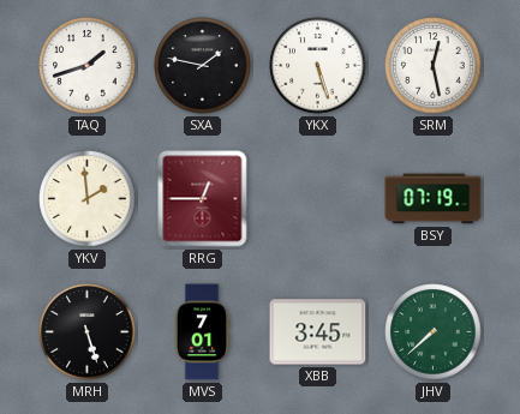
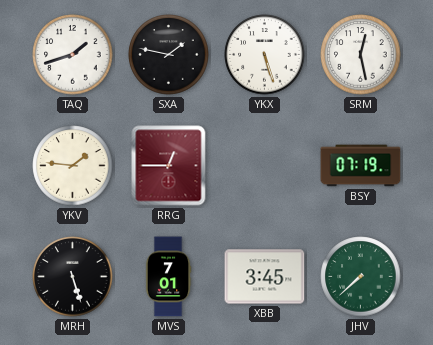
YKV: 1:59 -> 1:46 (73, 166)
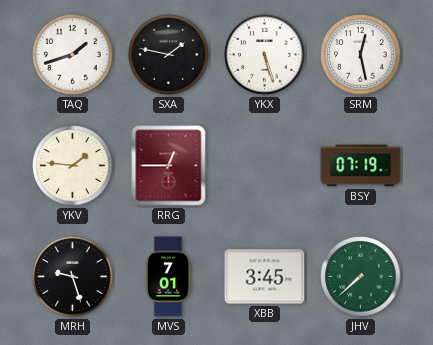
MRH: 5:27 -> 9:27 (73, 277)
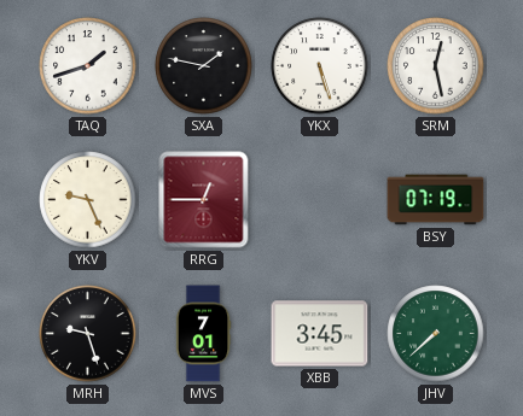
YKV: 1:46 -> 9:26 (88, 200)
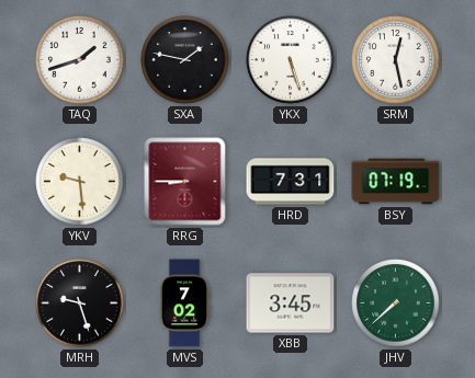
YKV: 9:26 -> 9:29 (80, 182)
RRG: 12:45 -> 8:45 (185, 182)
HRD: none -> 7:31 (291, 182)
MVS: 7:01 -> 7:02 (184, 303)
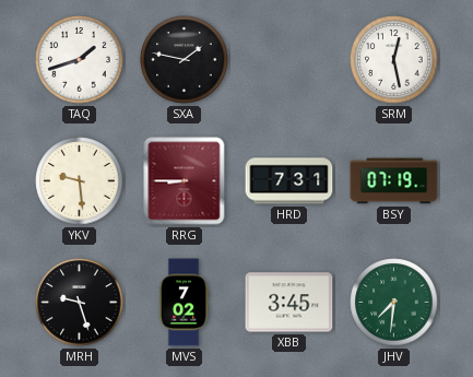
YKX: 5:27 -> none (291, 60)
JHV: 7:38 -> 7:31 (394, 303)
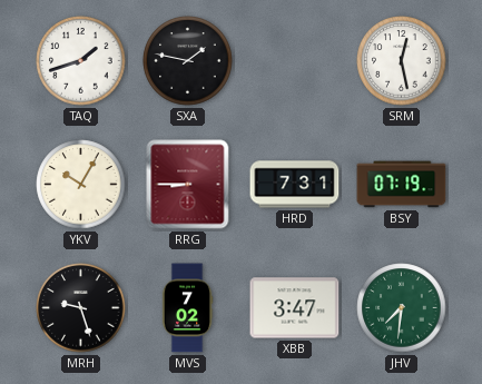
YKV: 9:29 -> 10:05 (81, 185)
XBB: 3:45 -> 3:47 (295, 308)
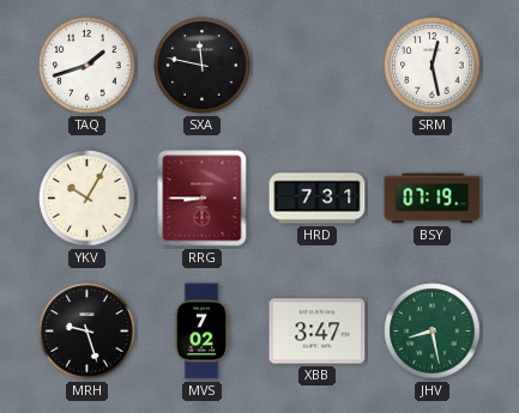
SXA: 1:47 -> 11:47 (203, 66)
JHV: 7:31 -> 8:28 (433, 332)
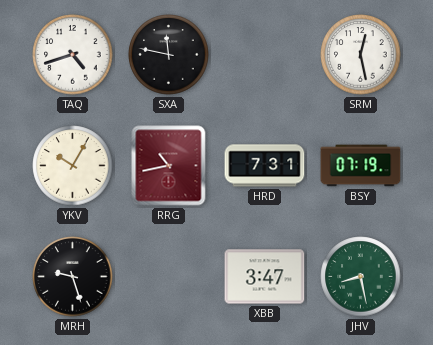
TAQ: 1:42 -> 4:42 (73, 55)
RRG: 8:45 -> 10:43 (169, 166)
MVS: 7:02 -> none (201, 332)
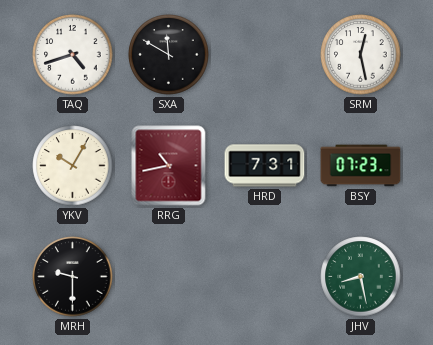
SXA: 11:47 -> 11:50 (169, 55)
BSY: 07:19 -> 07:23 (361, 166)
MRH: 9:27 -> 9:30 (73, 277)
XBB: 3:47 -> none (265, 277)
